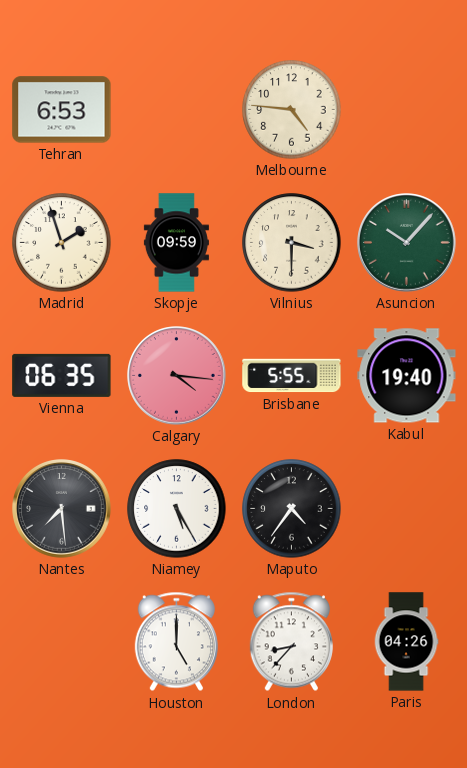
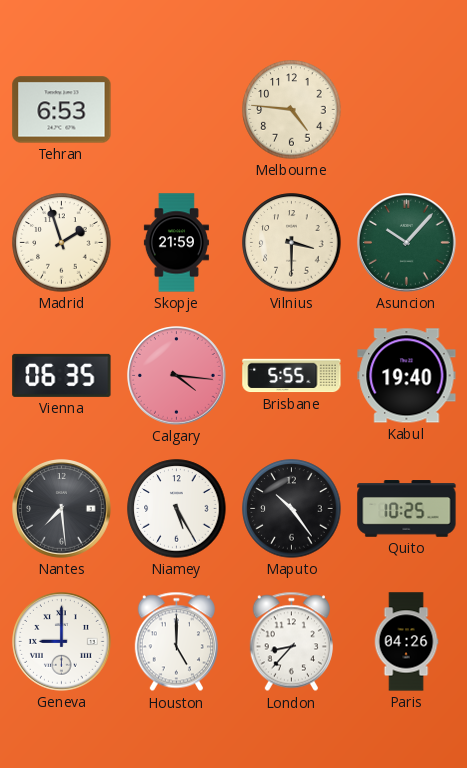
Skopje: 09:59 -> 21:59 (176, 243)
Maputo: 4:36 -> 10:24 (292, 509)
Quito: none -> 10:25 (407, 509)
Geneva: none -> 9:00 (62, 642)
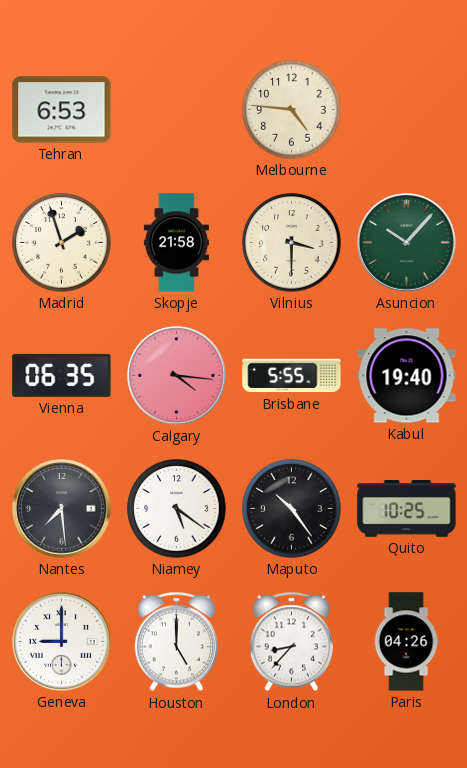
Skopje: 21:59 -> 21:58 (176, 243)
Niamey: 5:25 -> 5:21 (177, 509)
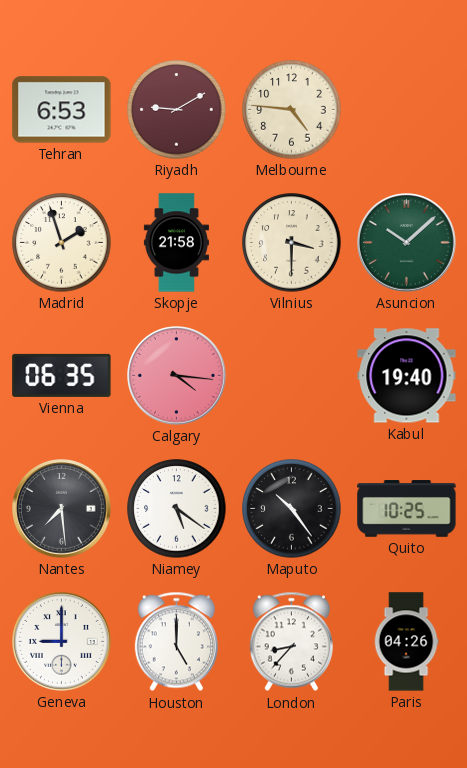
Riyadh: none -> 9:10 (177, 110)
Asuncion: 10:07 -> 10:08 (407, 243)
Brisbane: 5:55 -> none (292, 376)
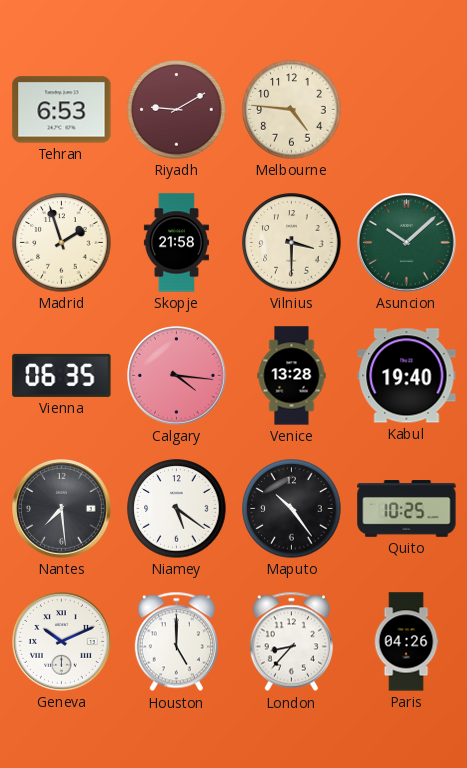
Venice: none -> 13:28 (292, 376)
Geneva: 9:00 -> 10:11 (62, 642)
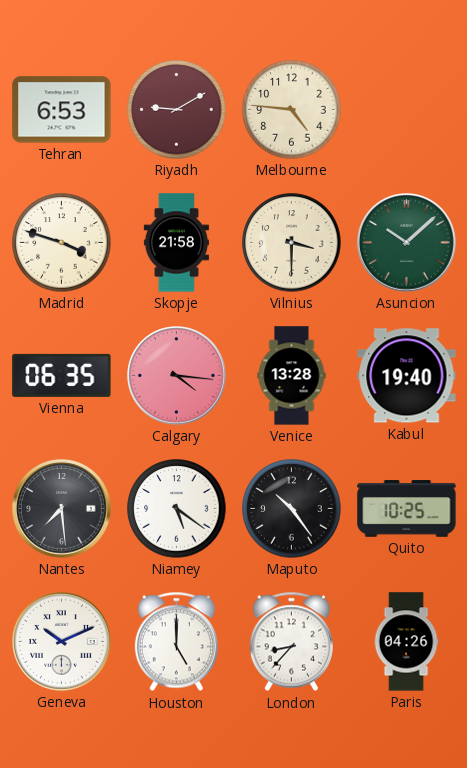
Madrid: 1:57 -> 3:48 (62, 243)
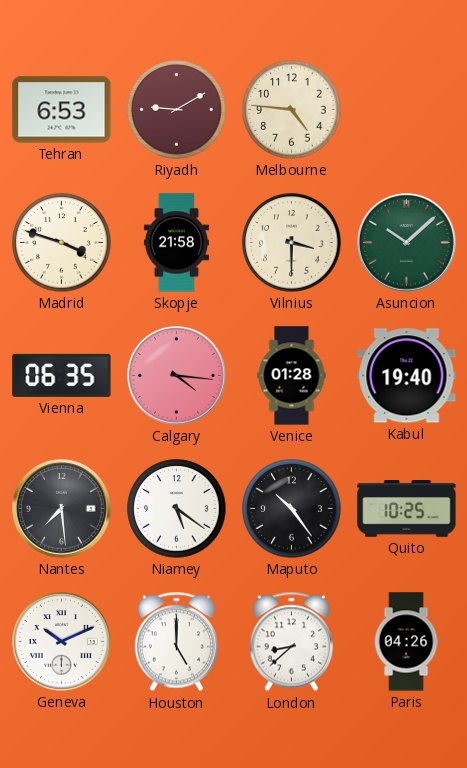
Venice: 13:28 -> 01:28 (292, 376)
London: 8:37 -> 8:38 (291, 642)
